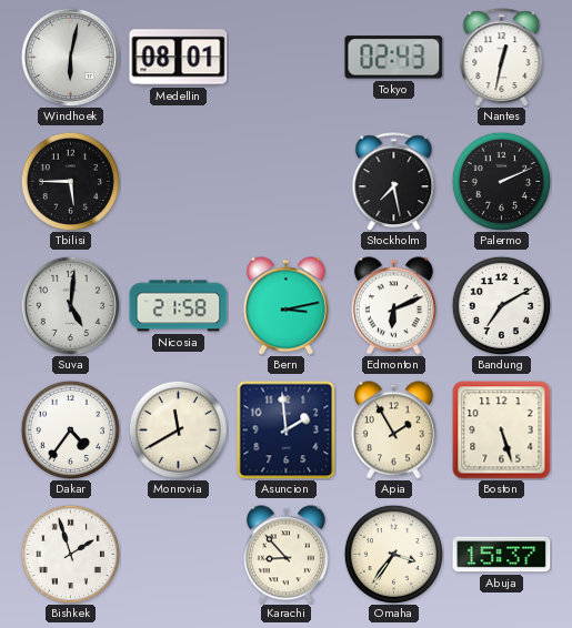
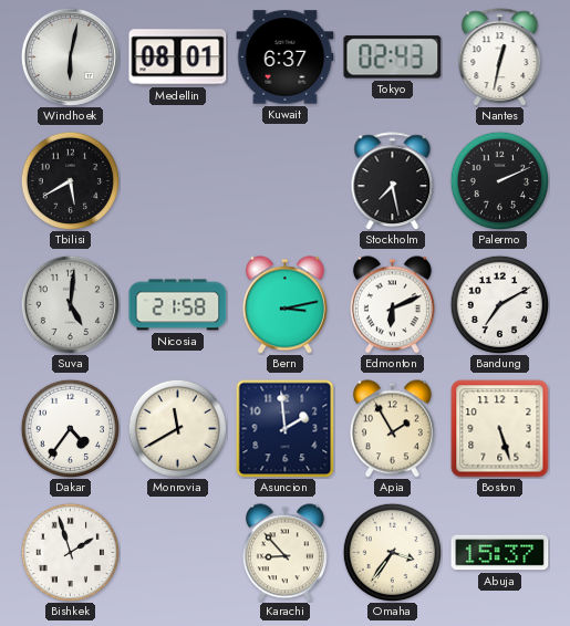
Kuwait: none -> 6:37 (286, 58)
Tbilisi: 5:45 -> 5:40 (70, 180)
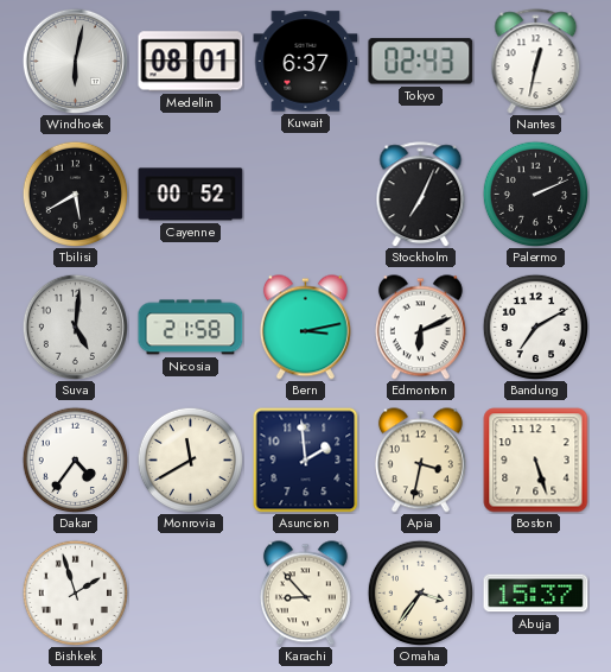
Cayenne: none -> 00:52 (191, 195)
Stockholm: 7:28 -> 7:04 (421, 195)
Apia: 1:55 -> 3:32 (420, 461)
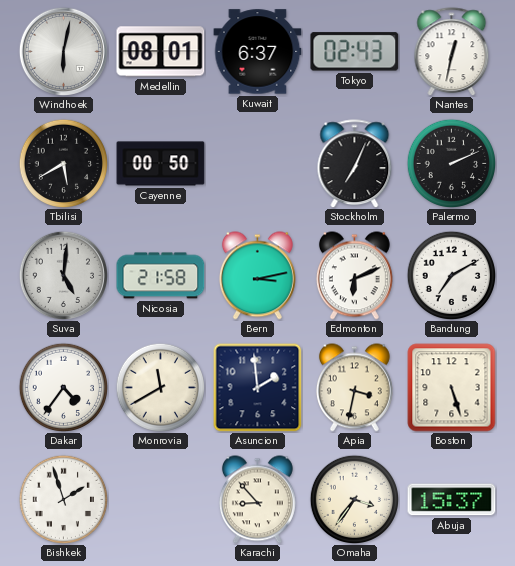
Cayenne: 00:52 -> 00:50 (161, 164)
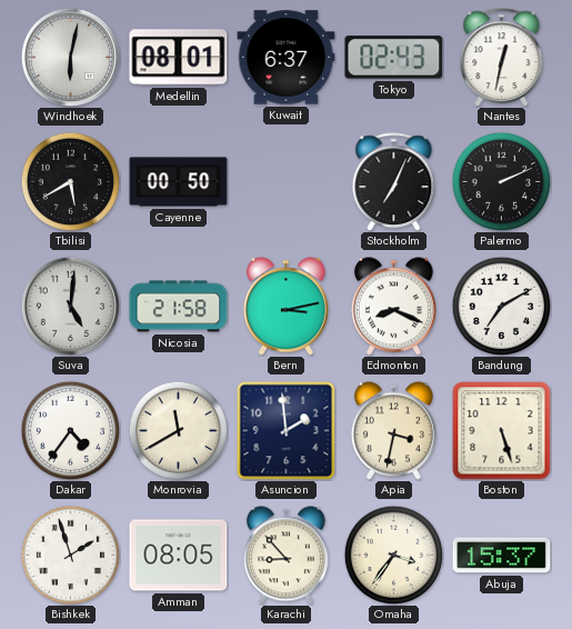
Edmonton: 6:11 -> 8:19 (393, 307)
Amman: none -> 08:05 (179, 556)
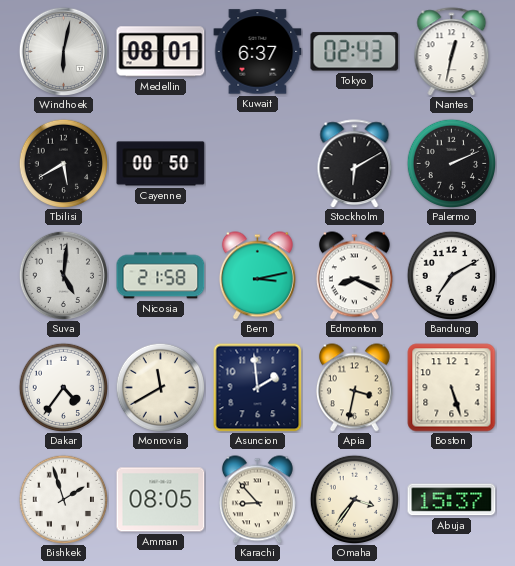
Stockholm: 7:04 -> 6:10 (355, 164)
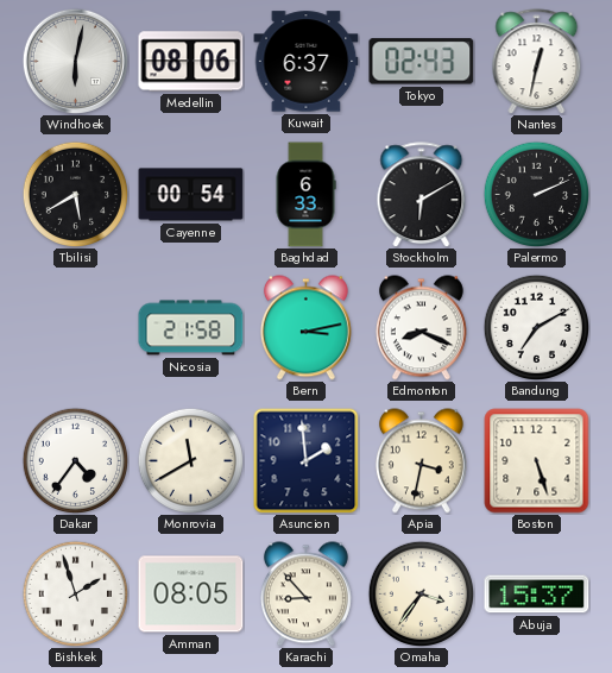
Medellin: 08:01 -> 08:06 (191, 62)
Cayenne: 00:50 -> 00:54 (191, 195)
Baghdad: none -> 6:33 (305, 195)
Suva: 5:01 -> none (63, 275)
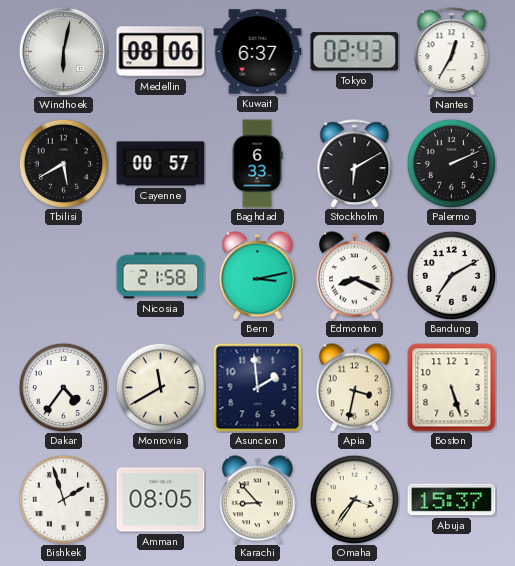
Nantes: 12:32 -> 12:35 (452, 52)
Cayenne: 00:54 -> 00:57 (161, 164)
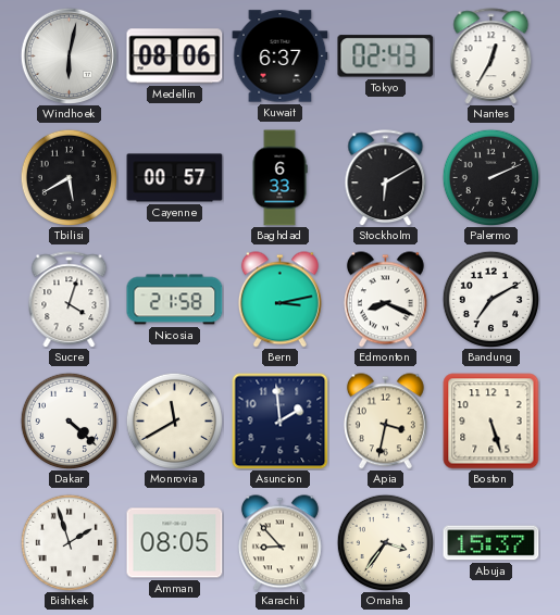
Sucre: none -> 4:03 (70, 300)
Dakar: 4:36 -> 4:22 (69, 421)
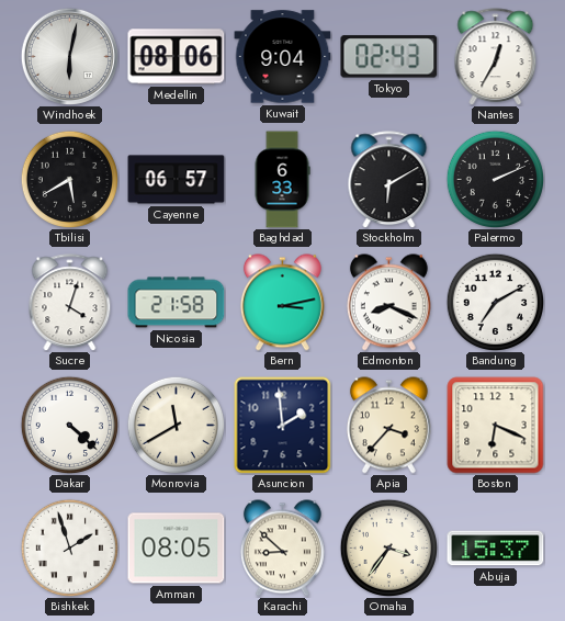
Kuwait: 6:37 -> 9:04 (283, 57)
Cayenne: 00:57 -> 06:57 (177, 180)
Apia: 3:32 -> 3:37 (388, 426)
Boston: 5:27 -> 6:19 (496, 426)
Karachi: 8:53 -> 8:52 (282, 549)
